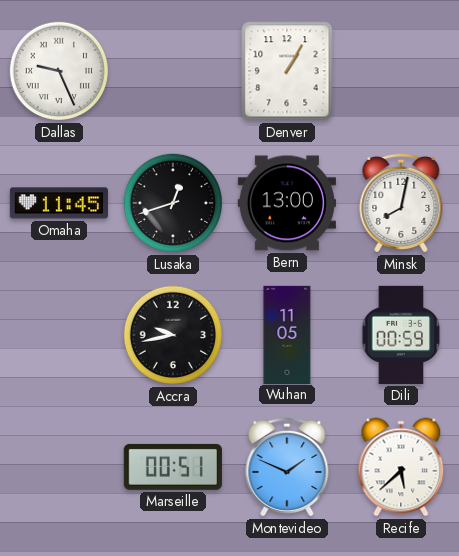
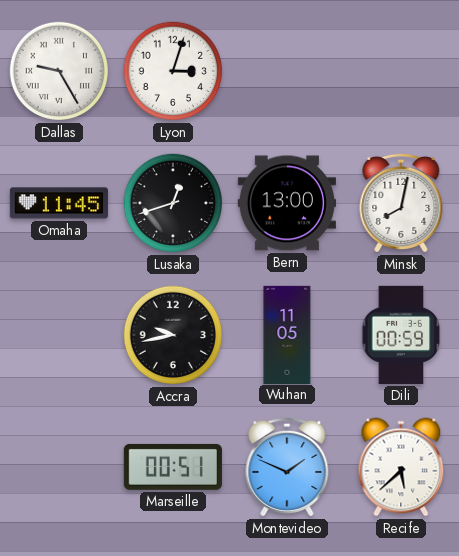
Dallas: 9:26 -> 9:25 (59, 71)
Lyon: none -> 3:03 (173, 71)
Denver: 1:05 -> none (287, 71)
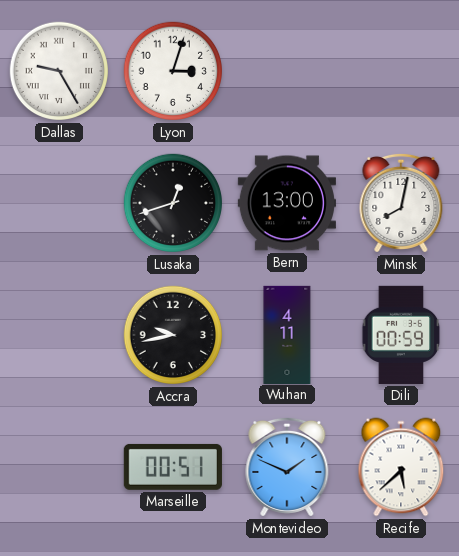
Omaha: 11:45 -> none (59, 203)
Wuhan: 11:05 -> 4:11 (287, 334)
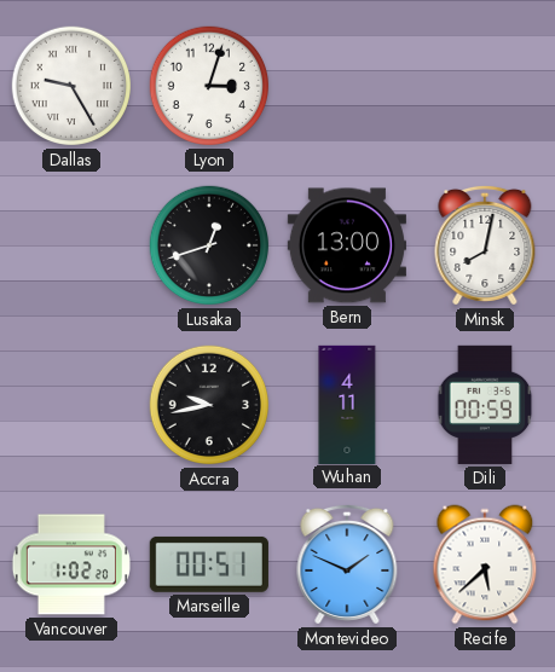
Vancouver: none -> 1:02 (70, 564)
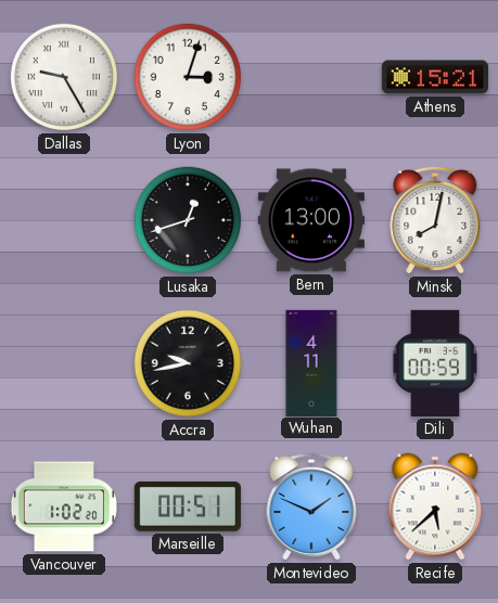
Athens: none -> 15:21 (435, 77)
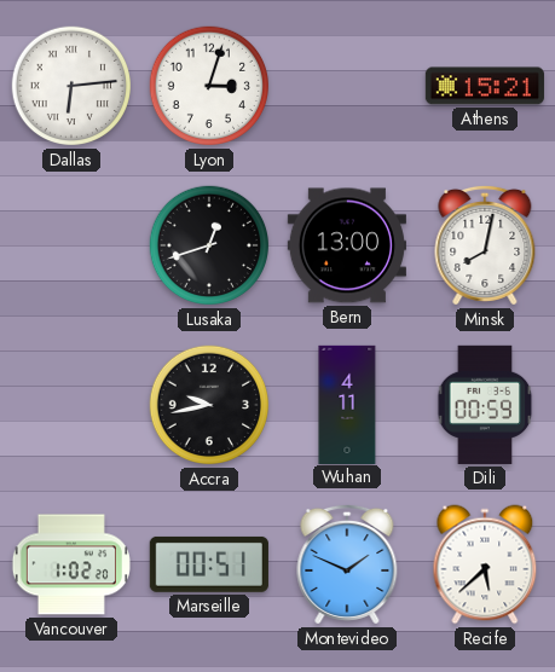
Dallas: 9:25 -> 6:14 (71, 86)
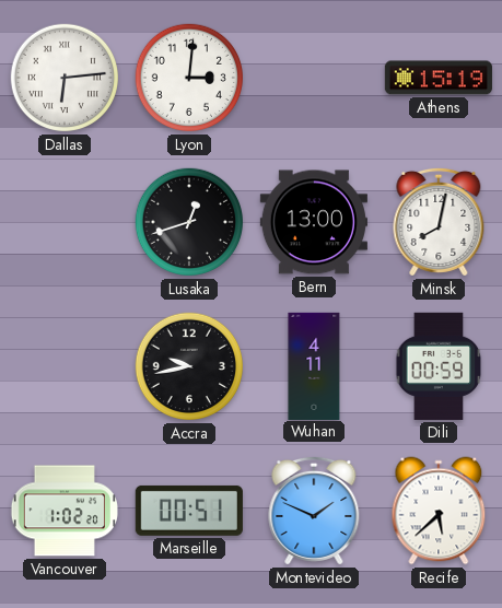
Lyon: 3:03 -> 3:01 (189, 78)
Athens: 15:21 -> 15:19 (439, 78)
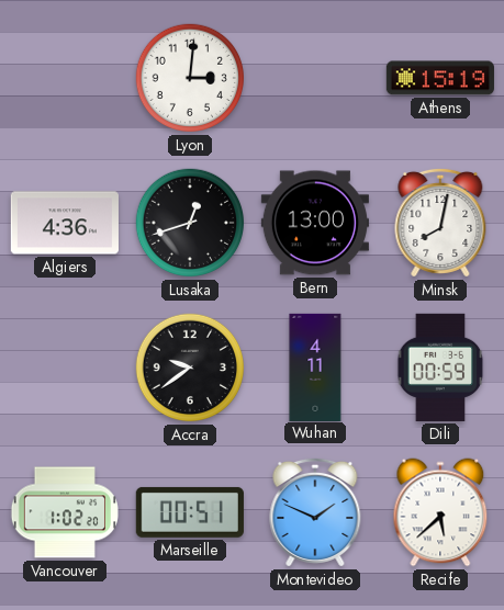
Dallas: 6:14 -> none (65, 78)
Algiers: none -> 4:36 (65, 223)
Accra: 9:43 -> 9:39 (190, 368)
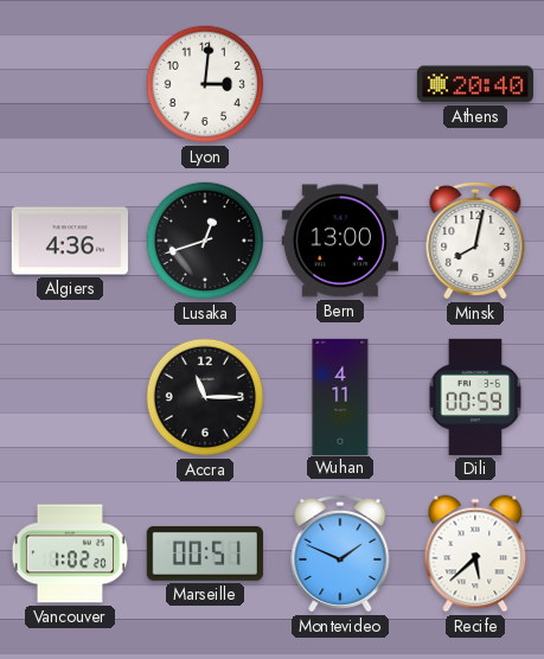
Athens: 15:19 -> 20:40 (475, 84)
Accra: 9:39 -> 11:15 (205, 397)
